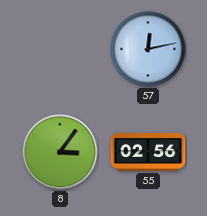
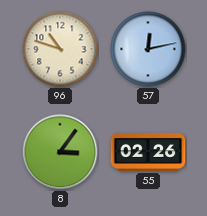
96: none -> 10:48 (60, 49)
55: 02:56 -> 02:26 (148, 152)
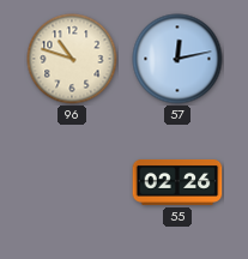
8: 3:06 -> none (60, 152)
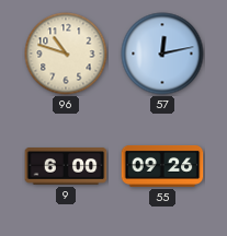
9: none -> 6:00 (66, 166)
55: 02:26 -> 09:26 (162, 166)
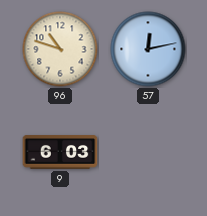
9: 6:00 -> 6:03 (60, 152)
55: 09:26 -> none (162, 166)
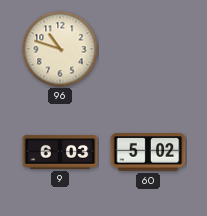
57: 12:13 -> none (148, 49)
60: none -> 5:02 (148, 152)
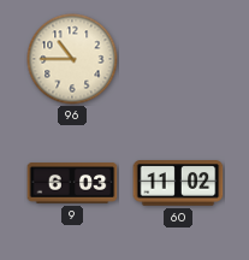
96: 10:48 -> 10:45 (72, 59)
60: 5:02 -> 11:02 (178, 183)
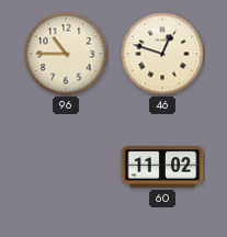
46: none -> 12:48 (162, 54)
9: 6:03 -> none (72, 183)
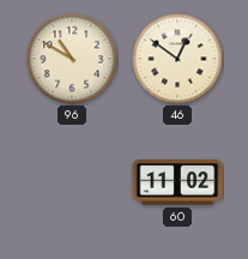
96: 10:45 -> 10:50 (72, 59)
46: 12:48 -> 12:51 (177, 59)
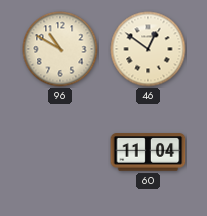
60: 11:02 -> 11:04 (148, 152)
